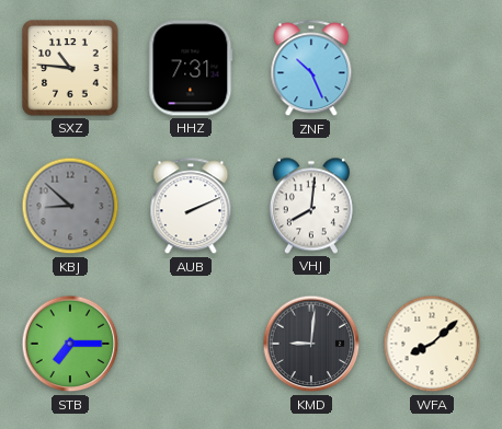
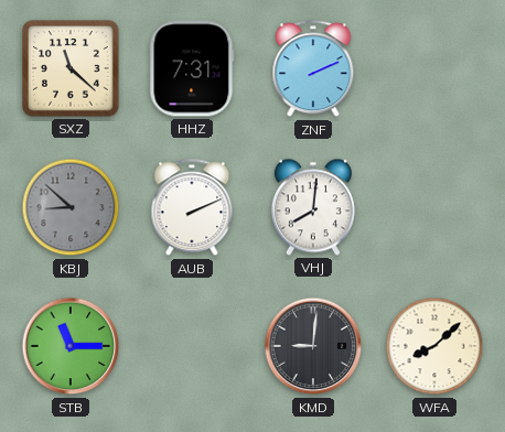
SXZ: 10:46 -> 11:22 (71, 68)
ZNF: 10:26 -> 2:11 (313, 69)
STB: 7:15 -> 11:15 (71, 346)
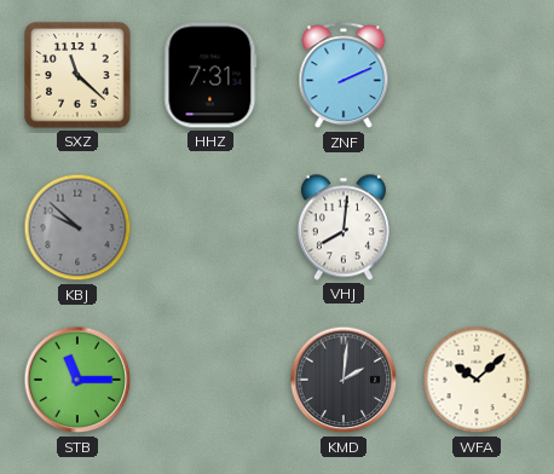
KBJ: 8:52 -> 9:52 (77, 227)
AUB: 2:11 -> none (192, 208)
KMD: 9:01 -> 2:01 (344, 380)
WFA: 8:08 -> 10:08 (477, 380)
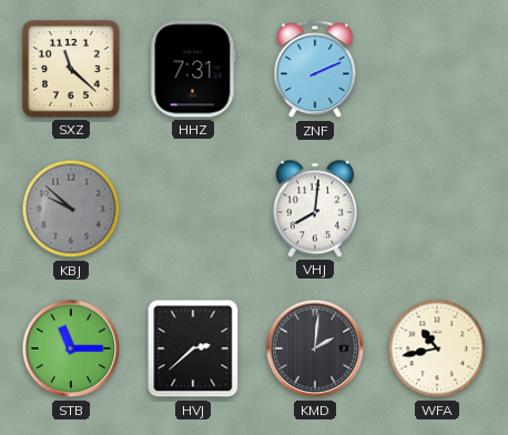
HVJ: none -> 2:38 (193, 348)
WFA: 10:08 -> 10:43 (437, 348)
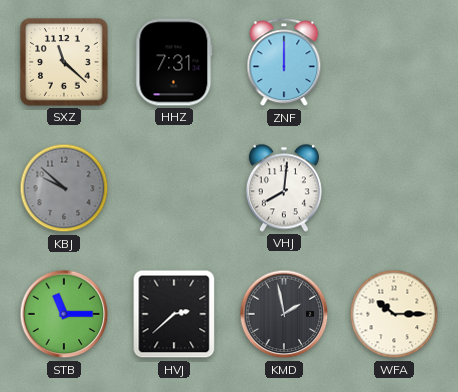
ZNF: 2:11 -> 12:00 (284, 63)
KMD: 2:01 -> 1:58 (284, 314)
WFA: 10:43 -> 10:15 (394, 314)
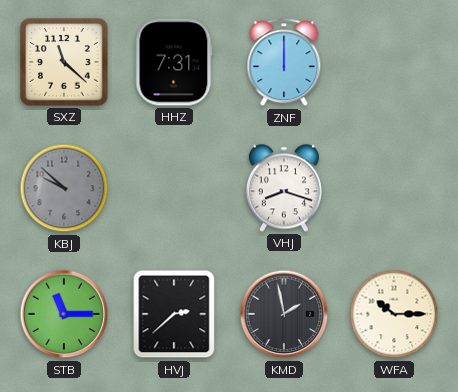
VHJ: 8:01 -> 8:18 (284, 188)
